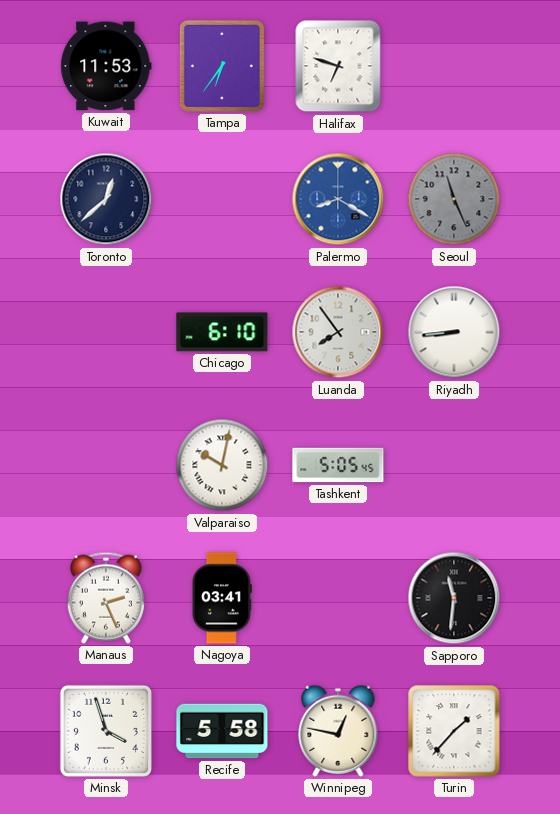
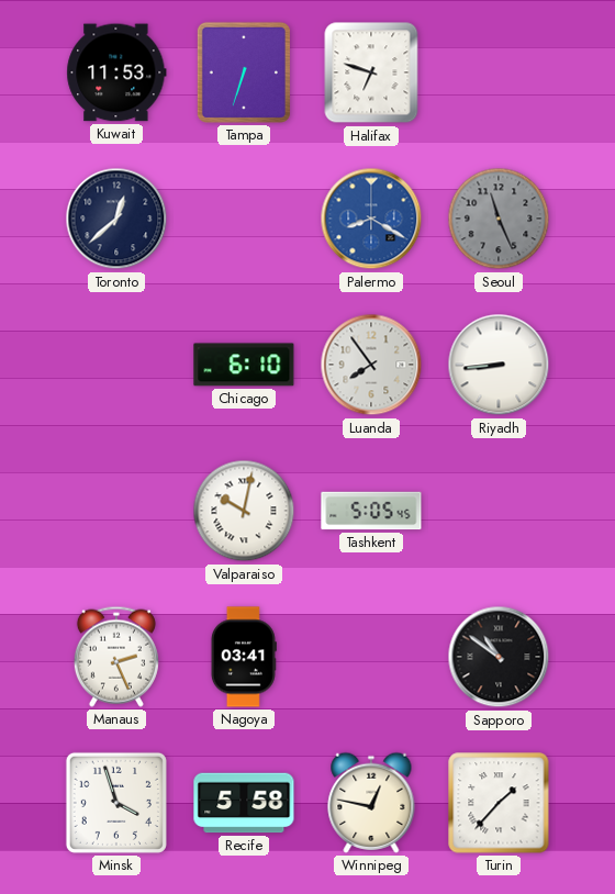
Tampa: 6:36 -> 6:33 (244, 72)
Sapporo: 11:31 -> 10:51 (499, 657)
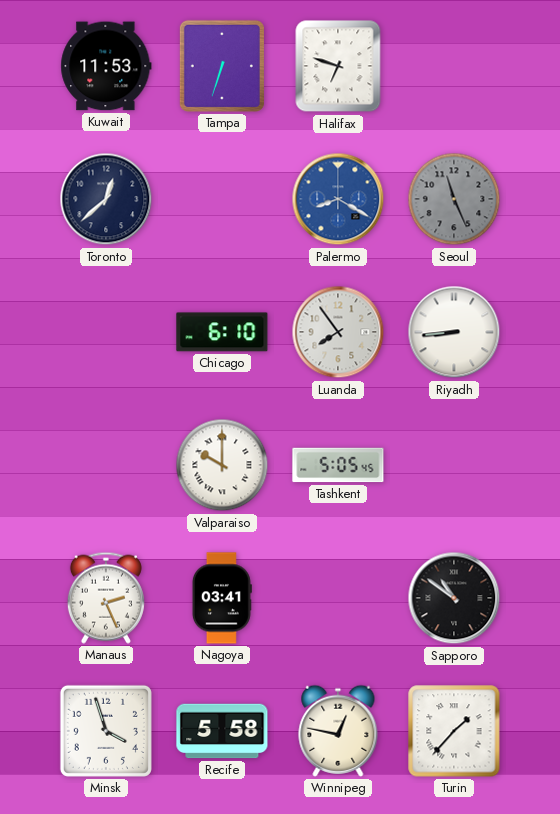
Valparaiso: 10:02 -> 10:00 (222, 465)
